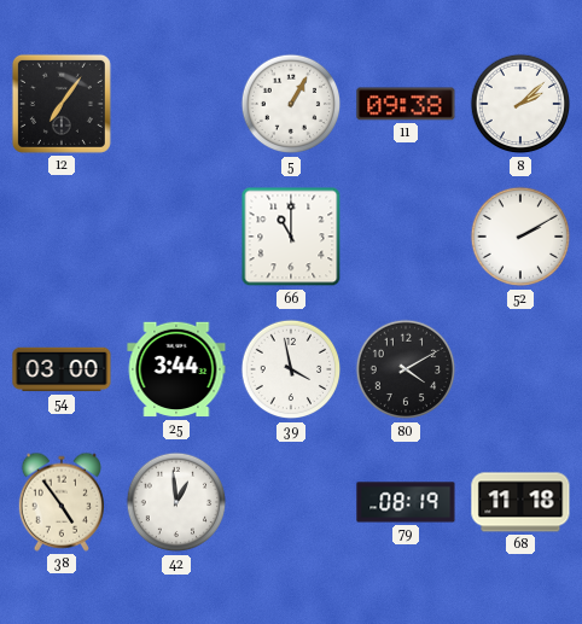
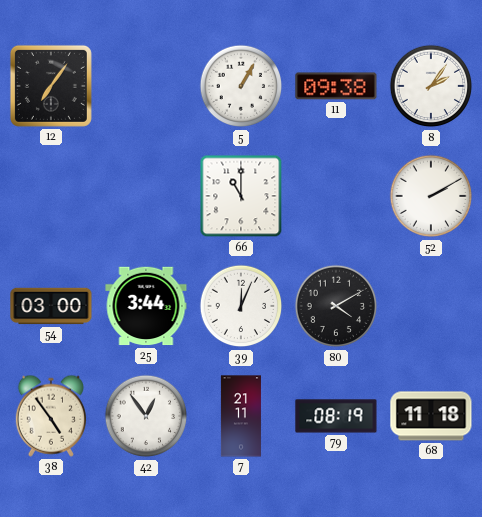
8: 2:08 -> 2:06 (431, 86)
39: 3:58 -> 12:04 (241, 306)
42: 12:59 -> 12:54 (146, 416)
7: none -> 21:11 (241, 416)
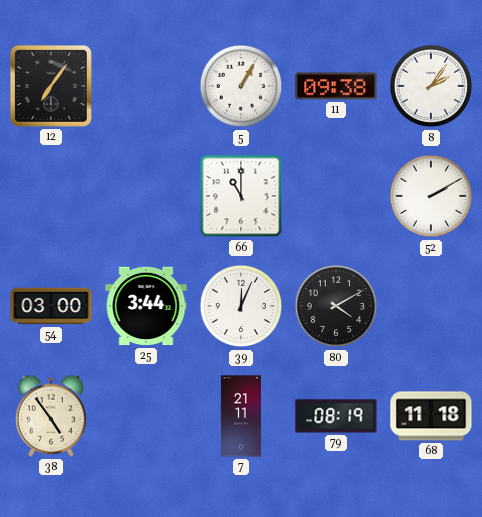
42: 12:54 -> none (146, 416)
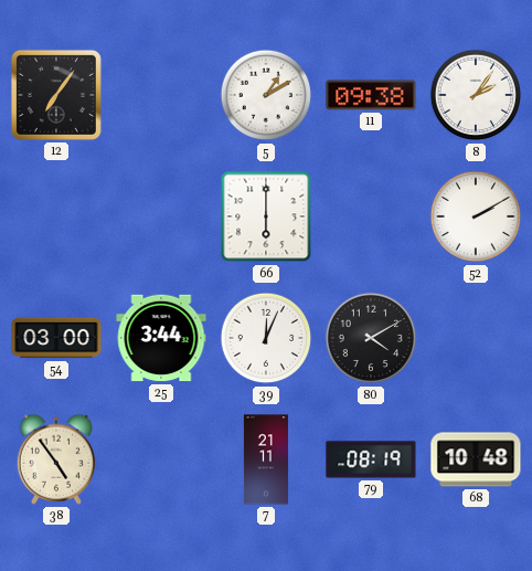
5: 1:05 -> 1:10 (266, 95)
66: 11:00 -> 6:00 (266, 216)
68: 11:18 -> 10:48 (476, 459)
